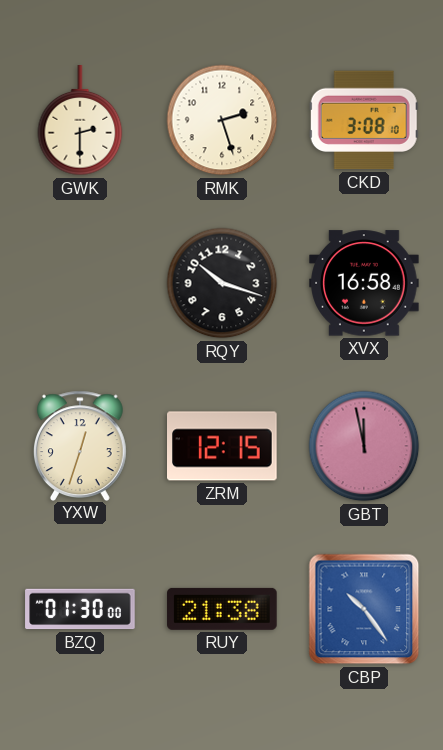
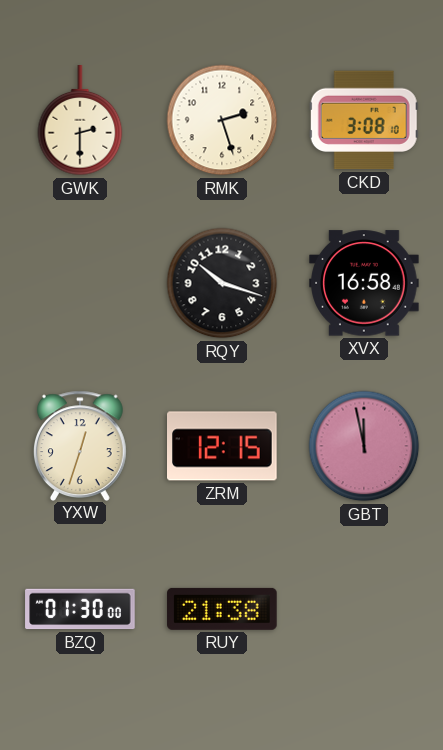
CBP: 10:24 -> none (364, 609)
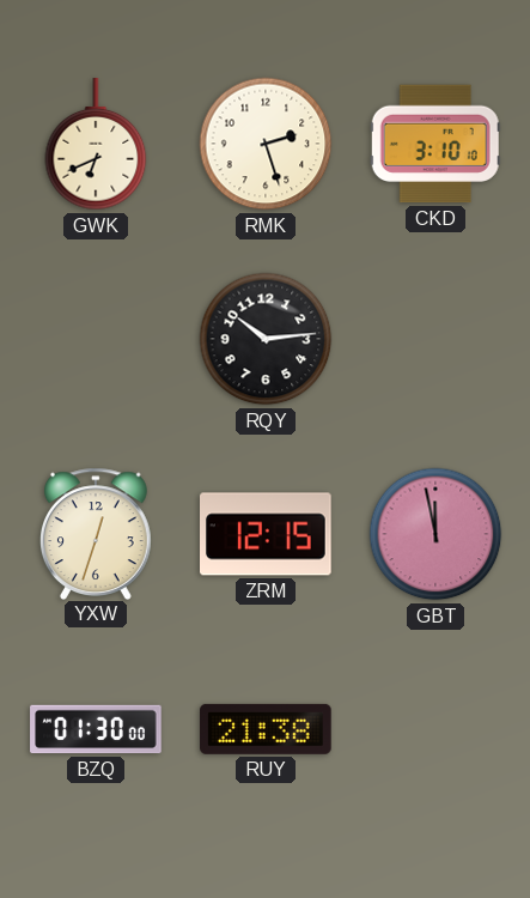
GWK: 2:30 -> 6:41 (96, 145)
CKD: 3:08 -> 3:10 (435, 144)
RQY: 10:18 -> 10:14 (266, 339)
XVX: 16:58 -> none (364, 283)
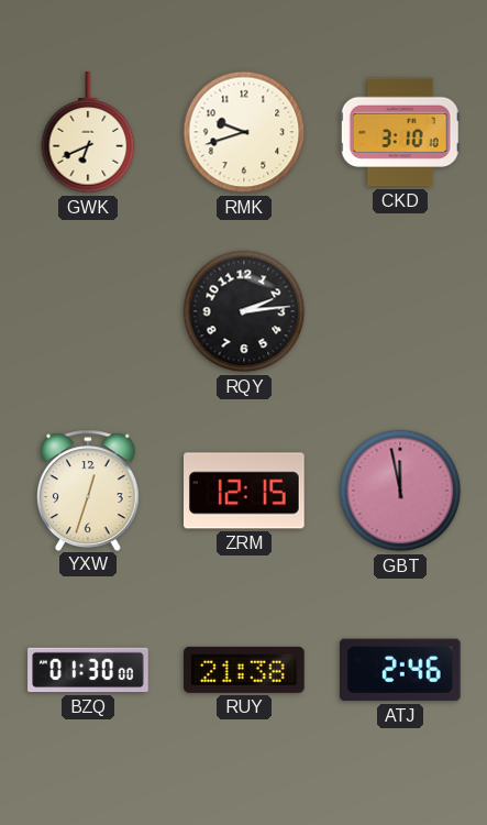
RMK: 2:27 -> 9:42 (244, 132)
RQY: 10:14 -> 2:14 (244, 311)
ATJ: none -> 2:46 (401, 670)
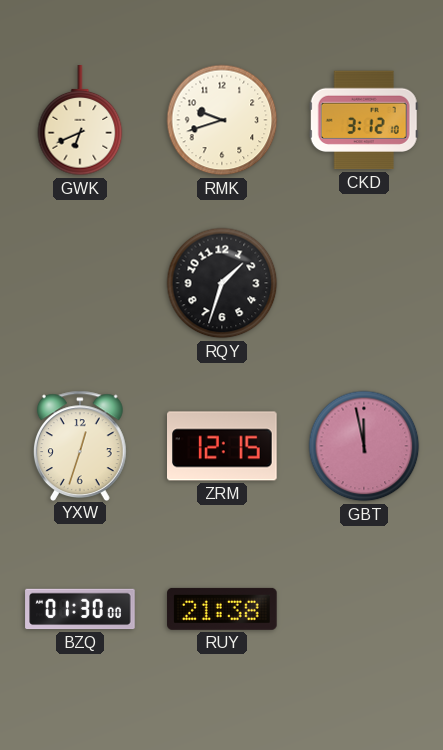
CKD: 3:10 -> 3:12 (364, 120)
RQY: 2:14 -> 1:33 (222, 283)
ATJ: 2:46 -> none (401, 670)
